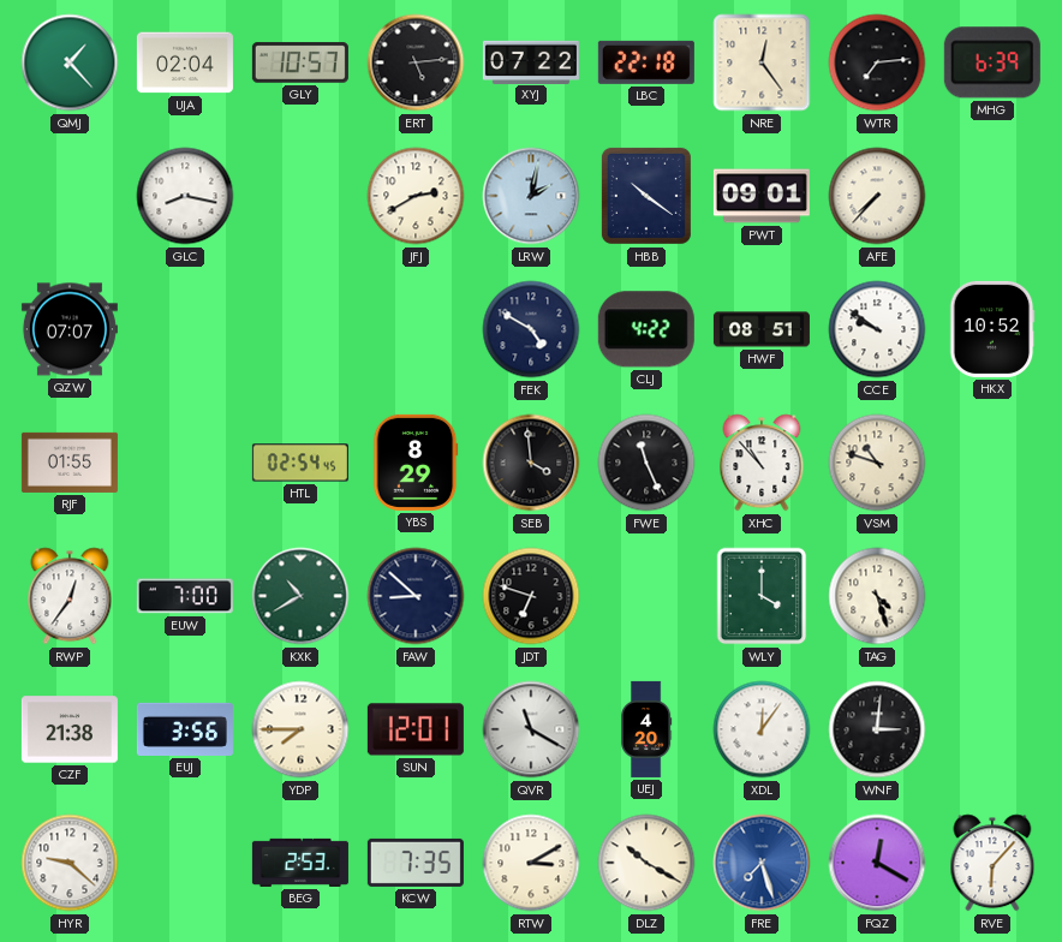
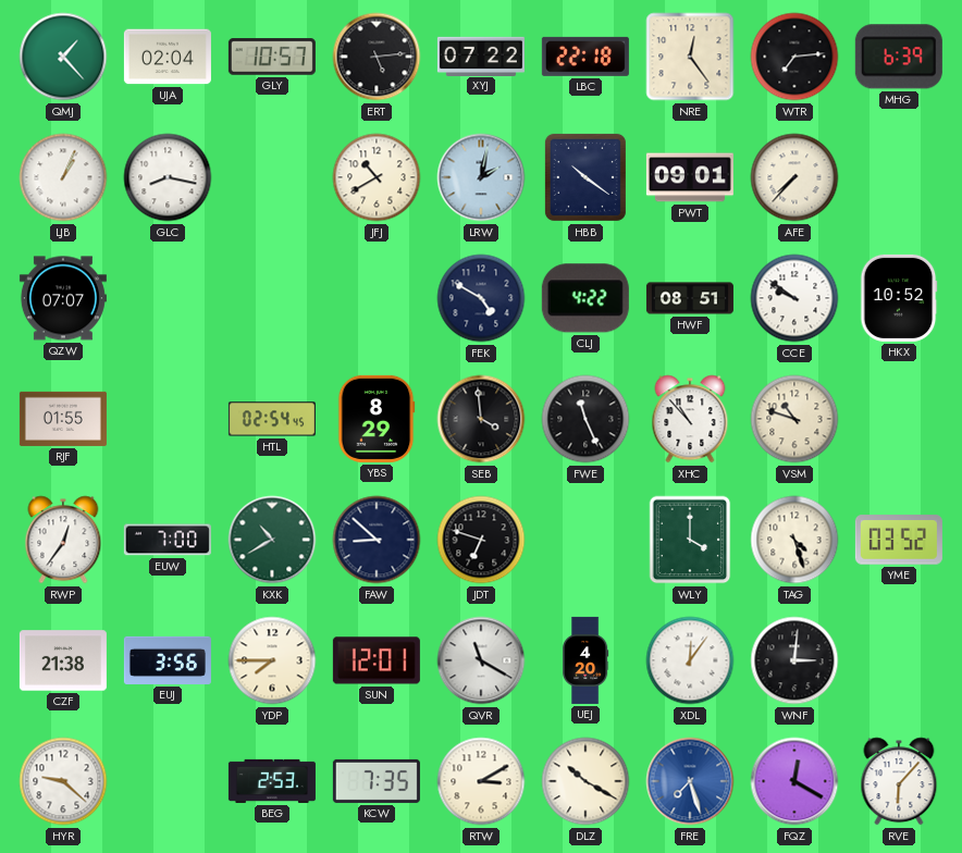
LJB: none -> 1:04 (63, 177)
JFJ: 2:40 -> 10:40 (377, 177)
YME: none -> 03:52 (899, 540)
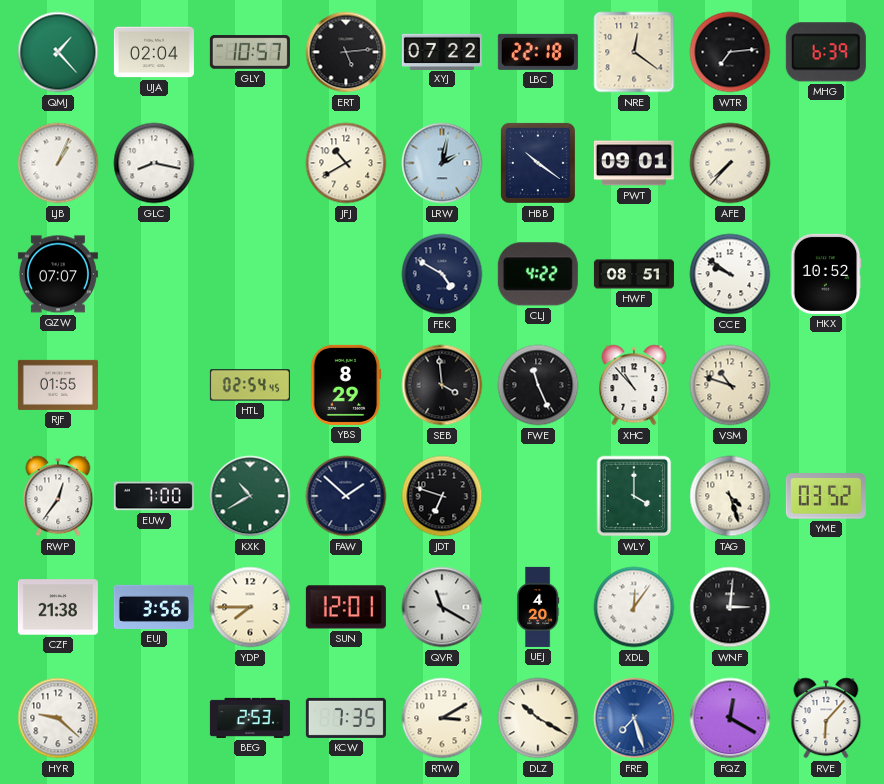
NRE: 12:24 -> 12:21 (634, 52)
FAW: 8:52 -> 1:52 (346, 496)
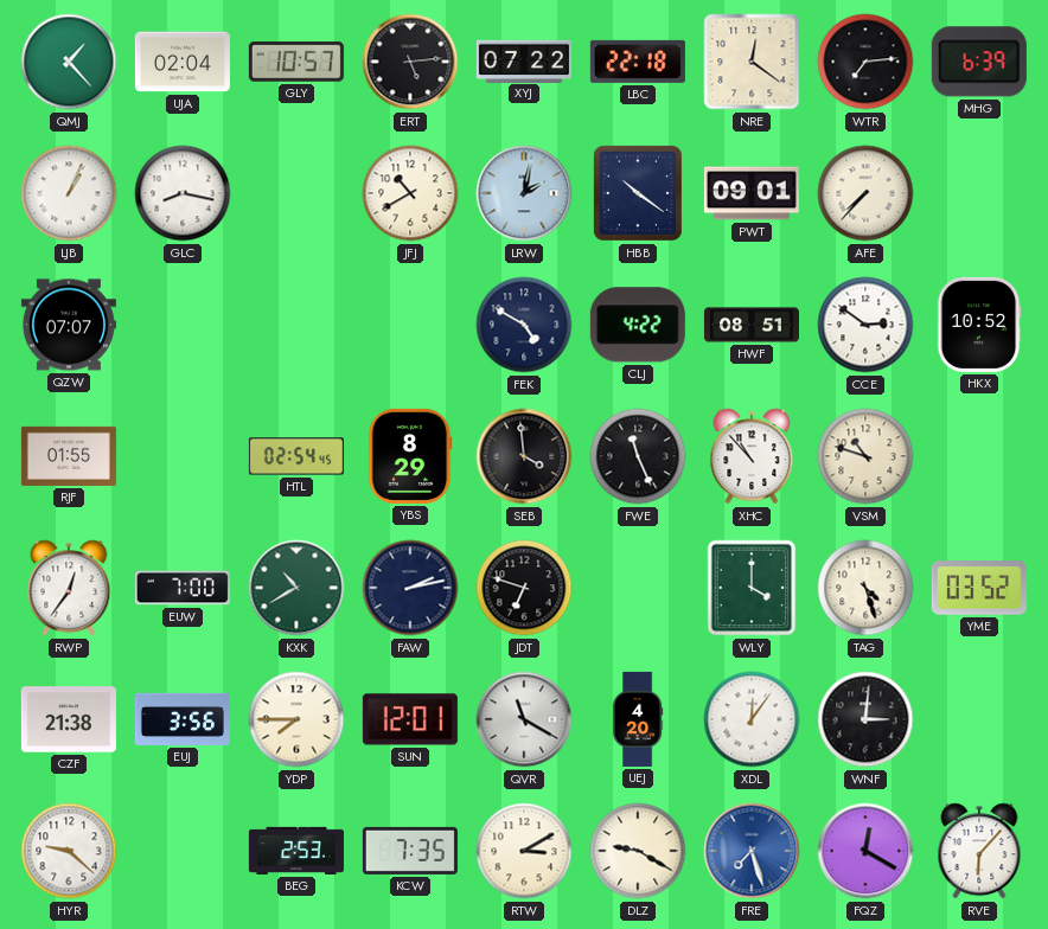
CCE: 9:51 -> 2:51 (865, 325)
FAW: 1:52 -> 2:13 (410, 588)
DLZ: 10:20 -> 9:20 (638, 851)
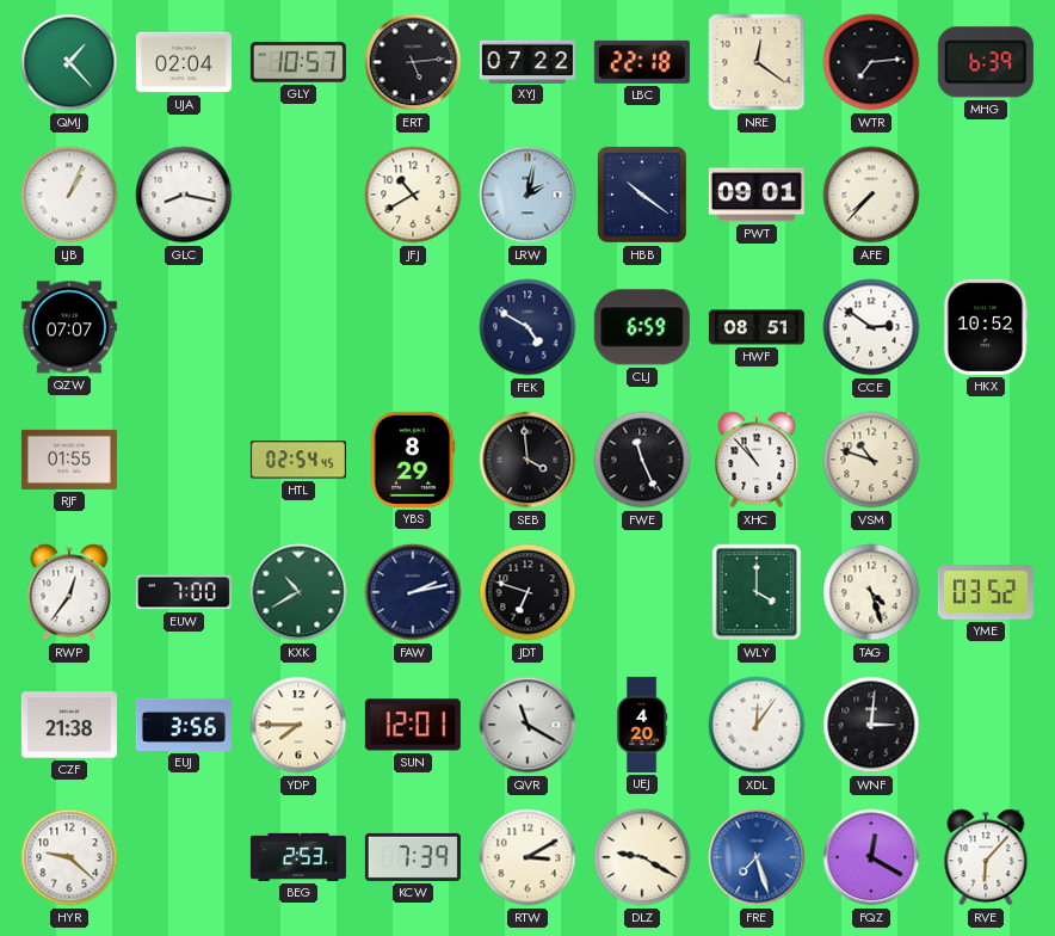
CLJ: 4:22 -> 6:59 (642, 327)
KCW: 7:35 -> 7:39 (413, 857)
